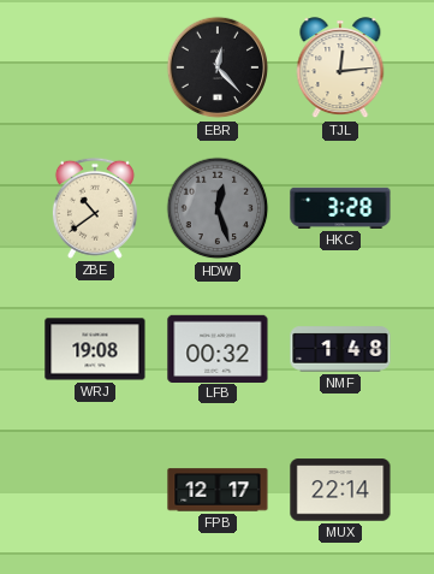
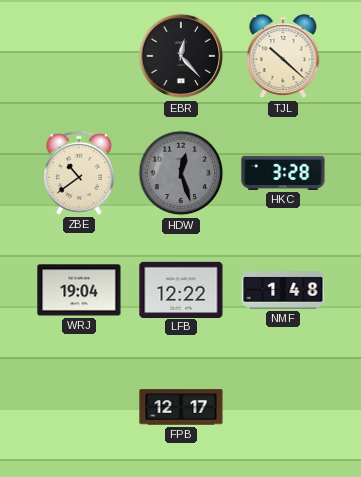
TJL: 12:14 -> 10:22 (283, 57)
WRJ: 19:08 -> 19:04 (79, 290)
LFB: 00:32 -> 12:22 (181, 289)
MUX: 22:14 -> none (340, 490)
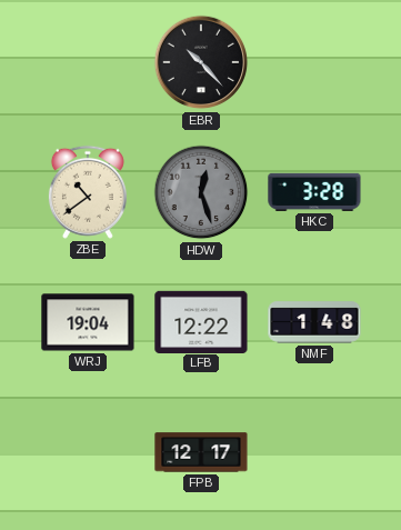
EBR: 12:23 -> 10:23 (201, 62)
TJL: 10:22 -> none (283, 57)
